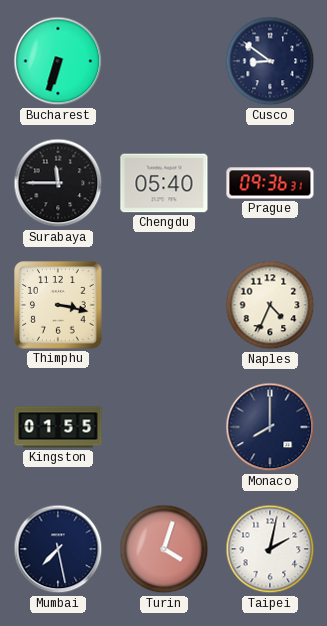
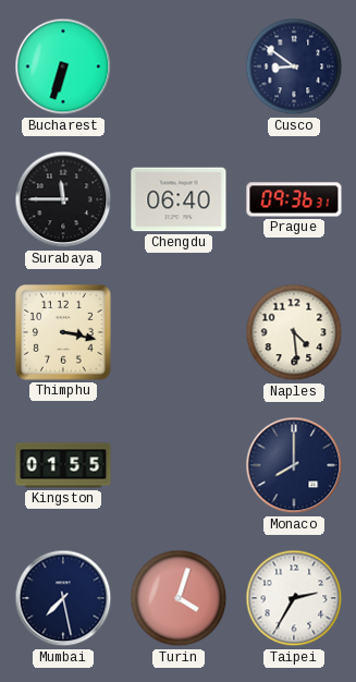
Chengdu: 05:40 -> 06:40 (179, 199)
Naples: 4:34 -> 4:29 (294, 332)
Taipei: 2:02 -> 2:35 (294, 598)
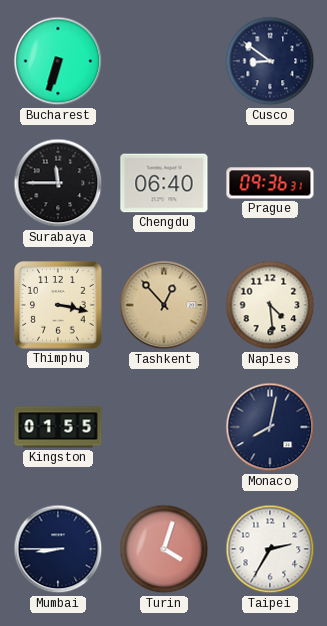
Tashkent: none -> 12:53 (164, 305)
Monaco: 8:00 -> 8:02 (270, 427)
Mumbai: 7:28 -> 8:45 (58, 549)
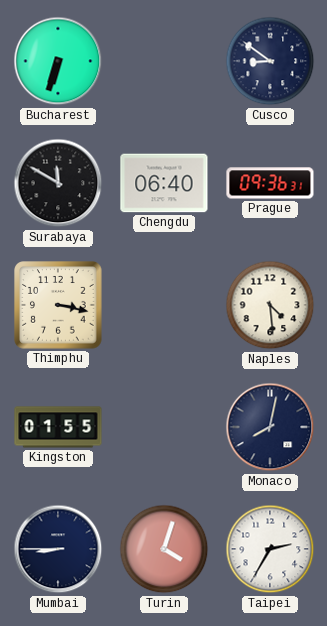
Surabaya: 11:45 -> 11:50 (58, 183)
Tashkent: 12:53 -> none (164, 305)
